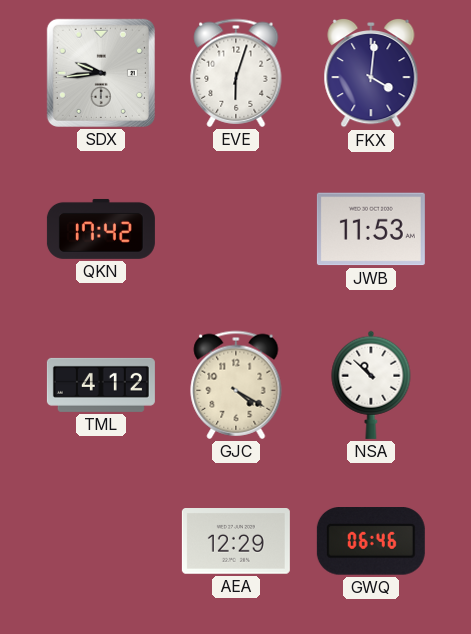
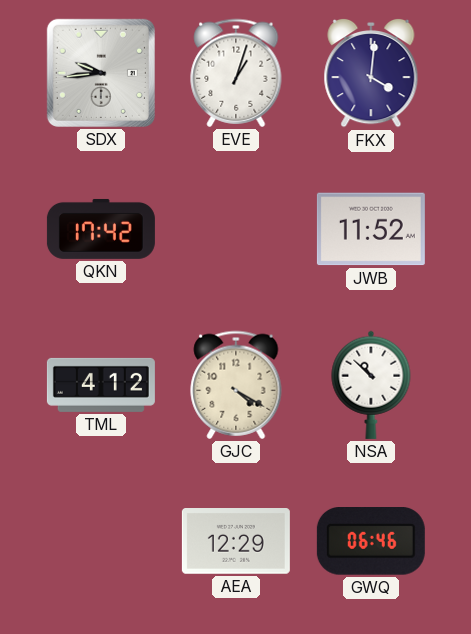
EVE: 6:03 -> 1:03 (236, 73)
JWB: 11:53 -> 11:52 (371, 229)
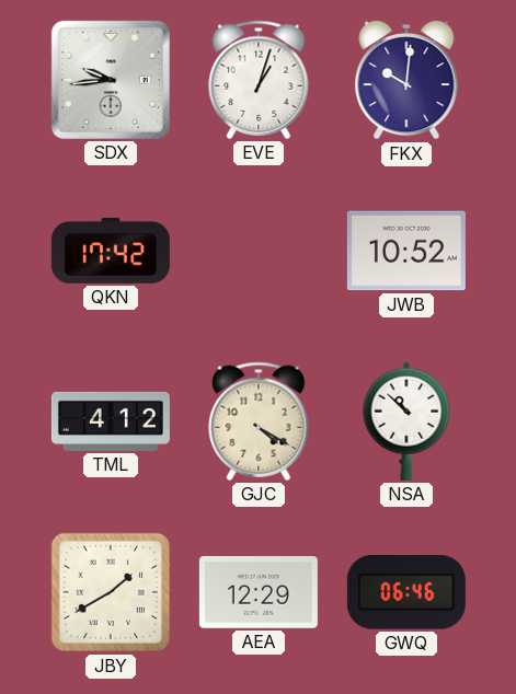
FKX: 4:01 -> 10:01 (406, 80)
JWB: 11:52 -> 10:52 (406, 251)
JBY: none -> 1:40 (111, 592)
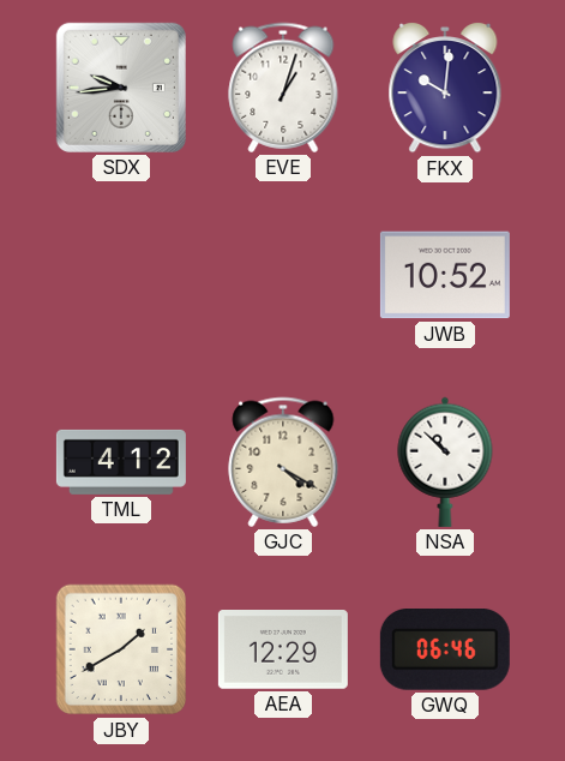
QKN: 17:42 -> none (111, 251)
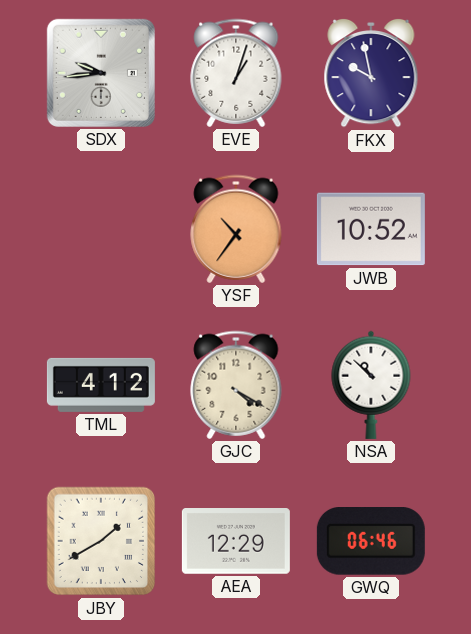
FKX: 10:01 -> 9:58 (371, 73)
YSF: none -> 10:36 (236, 229)
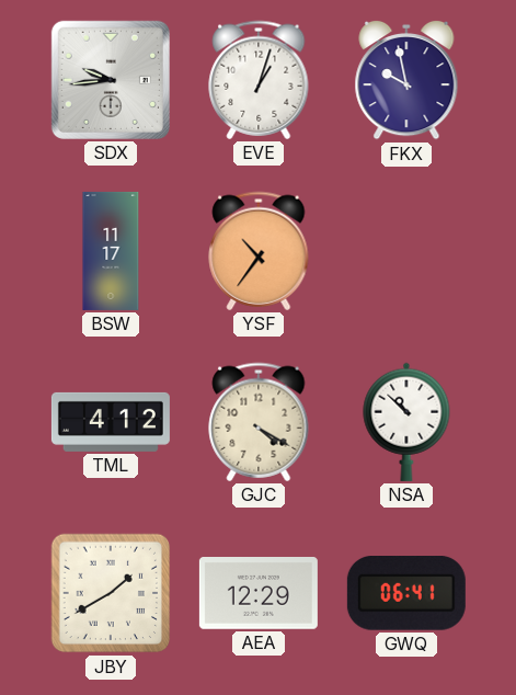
BSW: none -> 11:17 (111, 251)
JWB: 10:52 -> none (371, 229)
GWQ: 06:46 -> 06:41 (406, 594)
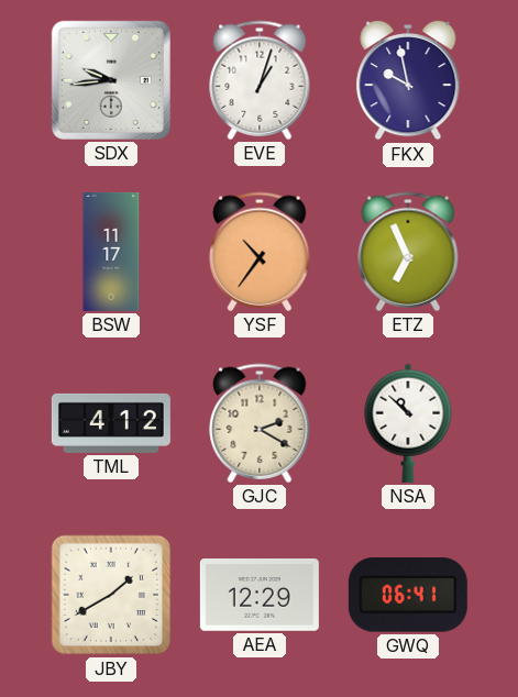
ETZ: none -> 6:56 (408, 252)
GJC: 4:20 -> 2:20 (260, 423)
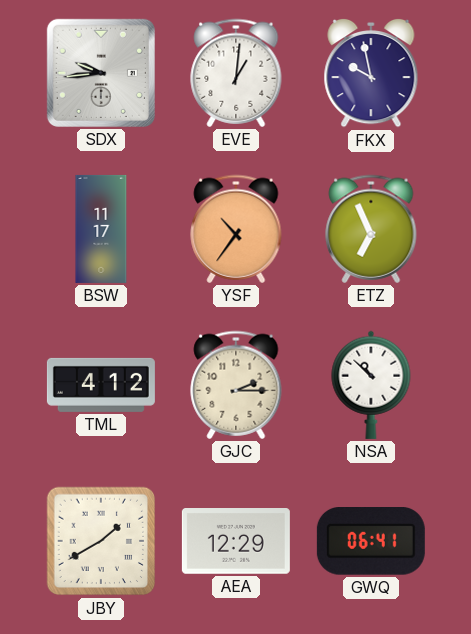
EVE: 1:03 -> 1:01 (236, 73)
GJC: 2:20 -> 2:15 (236, 385)
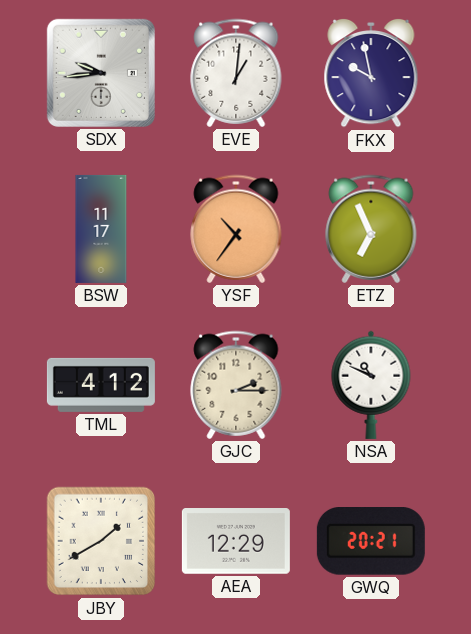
NSA: 10:52 -> 10:49 (371, 385)
GWQ: 06:41 -> 20:21 (371, 542)
